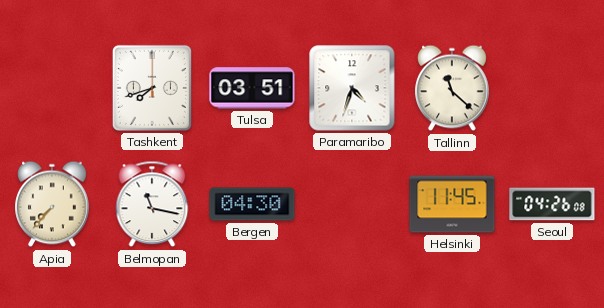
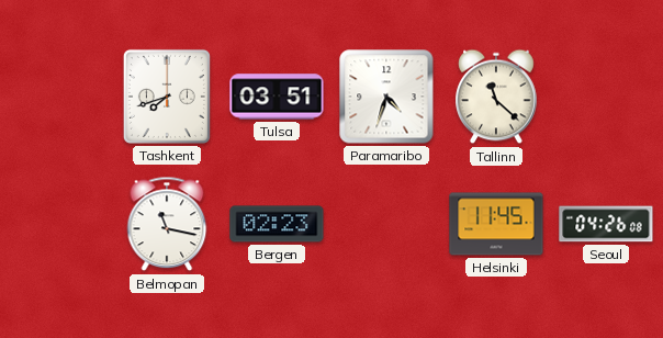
Apia: 7:37 -> none (52, 204)
Bergen: 04:30 -> 02:23 (277, 224)
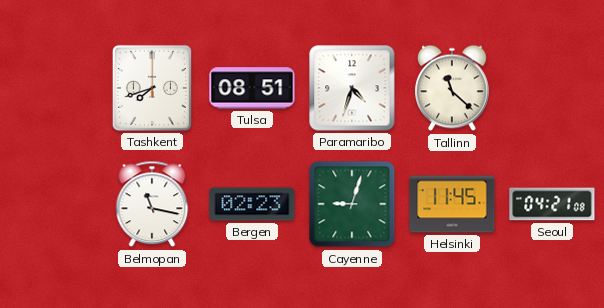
Tulsa: 03:51 -> 08:51 (252, 88)
Cayenne: none -> 9:03 (352, 204)
Seoul: 04:26 -> 04:21 (552, 204)
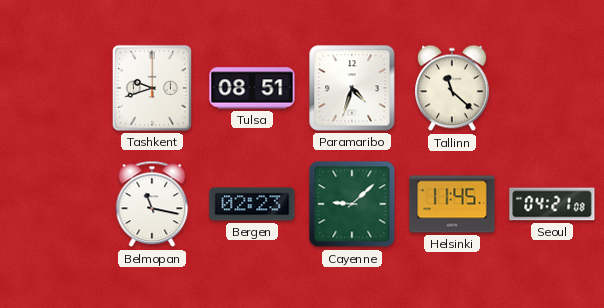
Tashkent: 7:42 -> 9:42 (152, 88)
Cayenne: 9:03 -> 9:08 (352, 204)
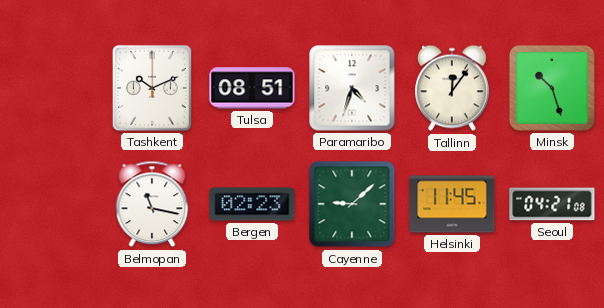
Tashkent: 9:42 -> 10:11 (152, 88)
Tallinn: 11:22 -> 12:06 (452, 88)
Minsk: none -> 10:27 (552, 88)
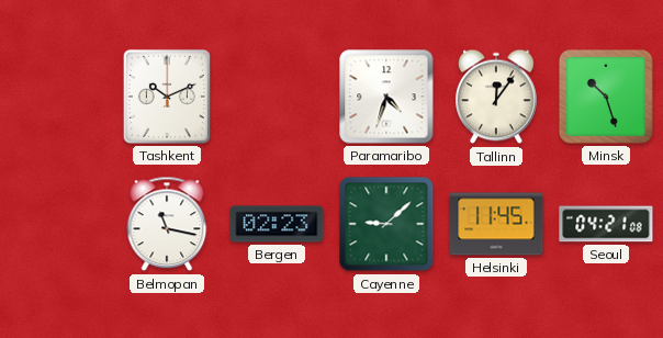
Tulsa: 08:51 -> none (252, 88)
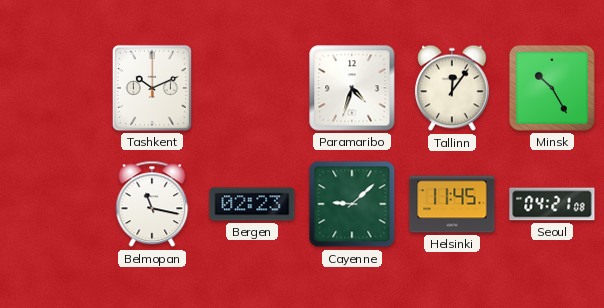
Minsk: 10:27 -> 10:25 (552, 88)
